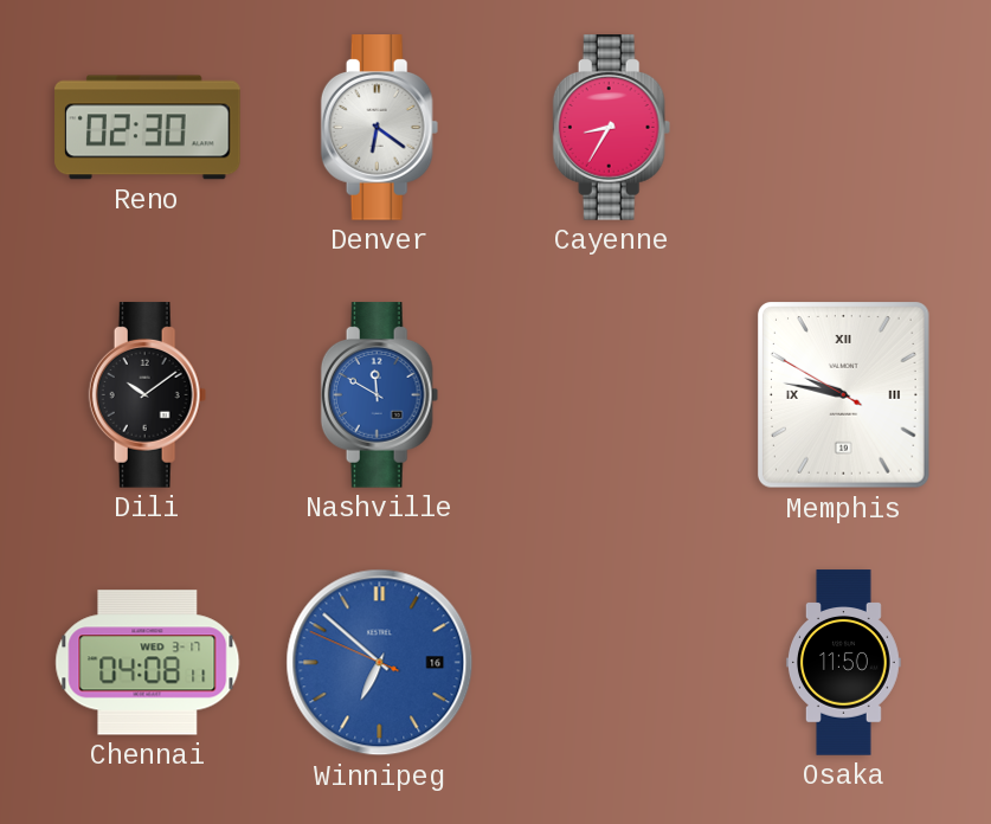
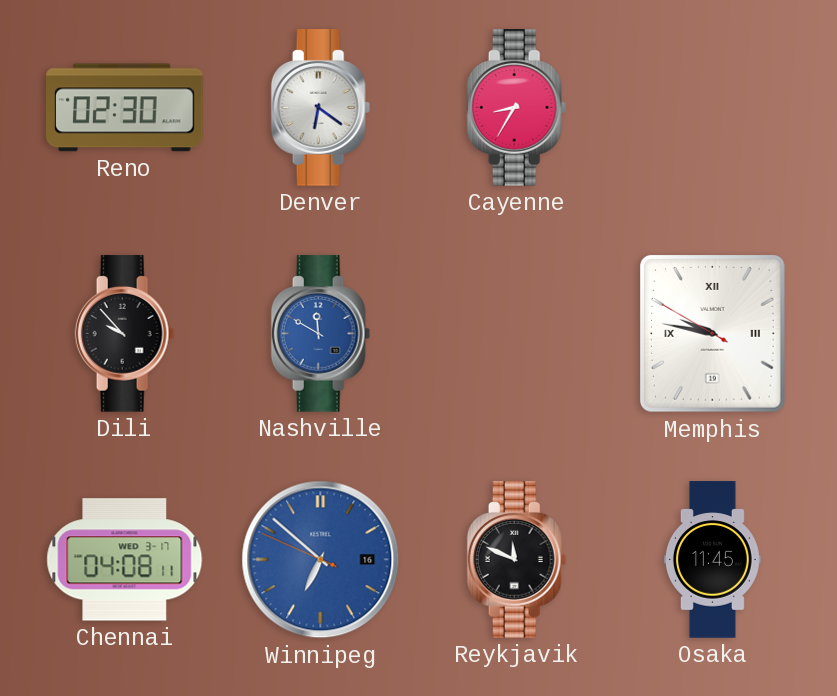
Dili: 10:09 -> 9:53 (125, 334)
Reykjavik: none -> 11:49 (517, 560)
Osaka: 11:50 -> 11:45 (712, 560)
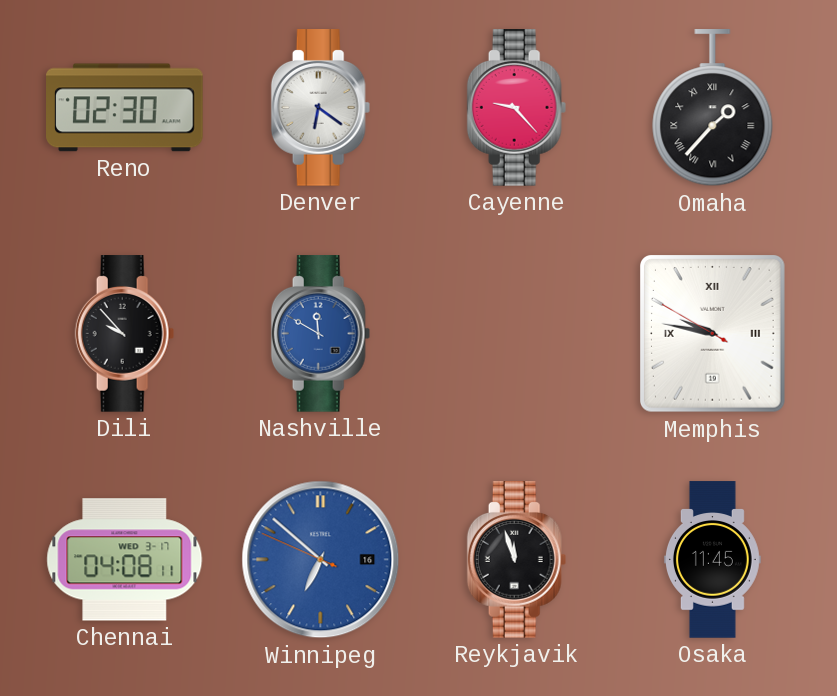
Cayenne: 8:35 -> 9:23 (517, 108)
Omaha: none -> 1:37 (713, 108)
Reykjavik: 11:49 -> 11:57 (517, 560)
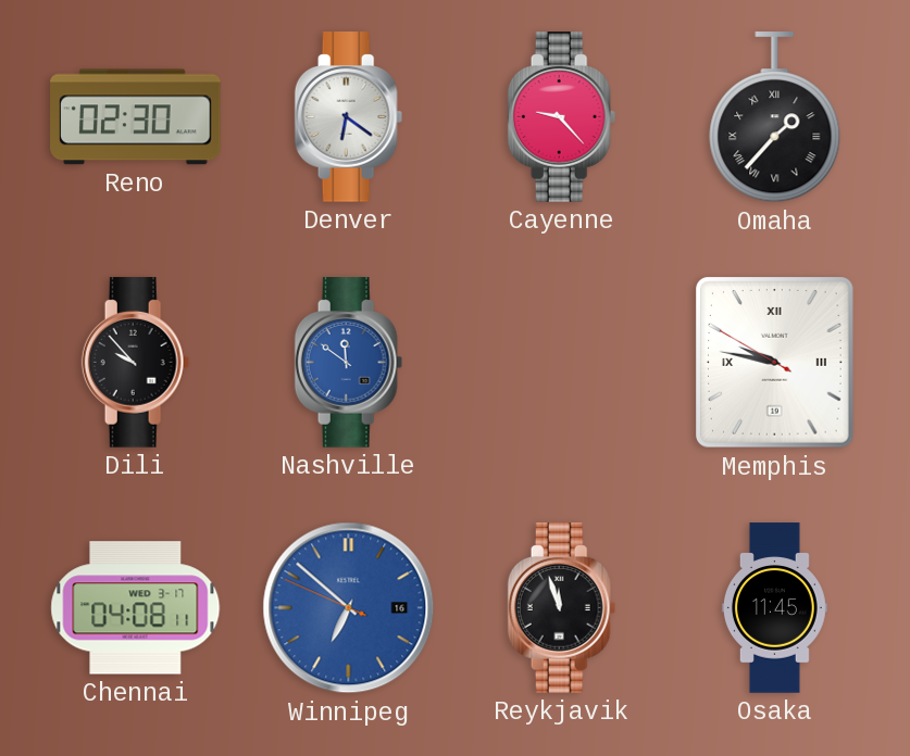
Nashville: 11:50 -> 11:51 (349, 363)
